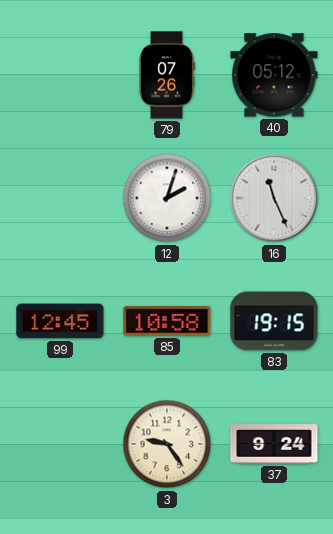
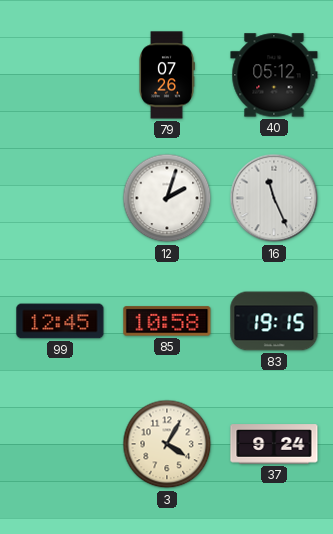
3: 9:24 -> 4:05 (167, 444)
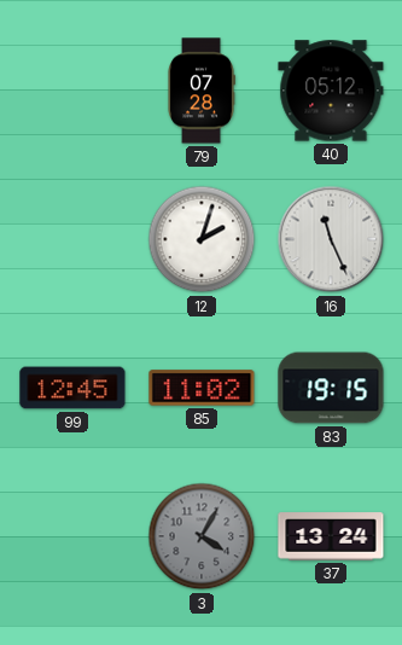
79: 07:26 -> 07:28 (202, 91)
85: 10:58 -> 11:02 (202, 388)
3 dial: cream -> grey (202, 536)
37: 9:24 -> 13:24 (331, 536)
